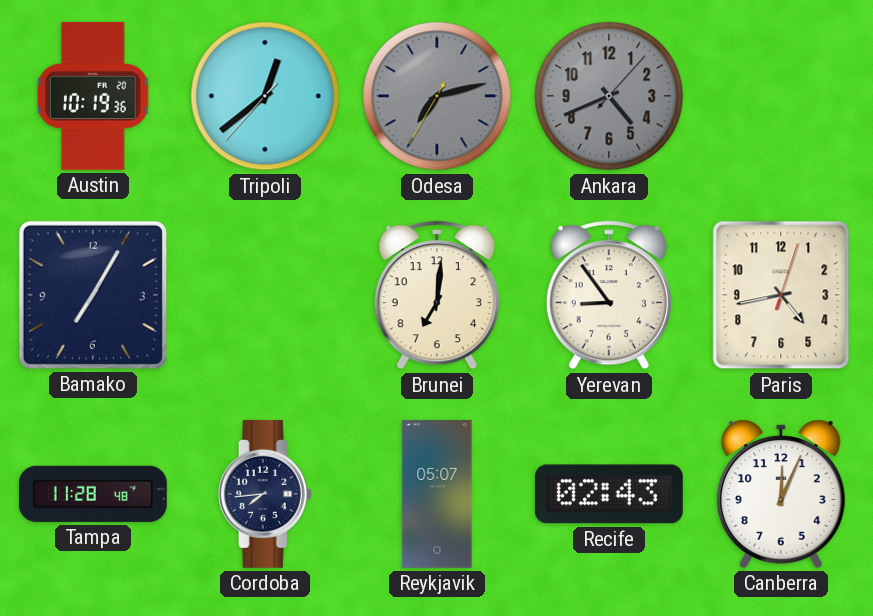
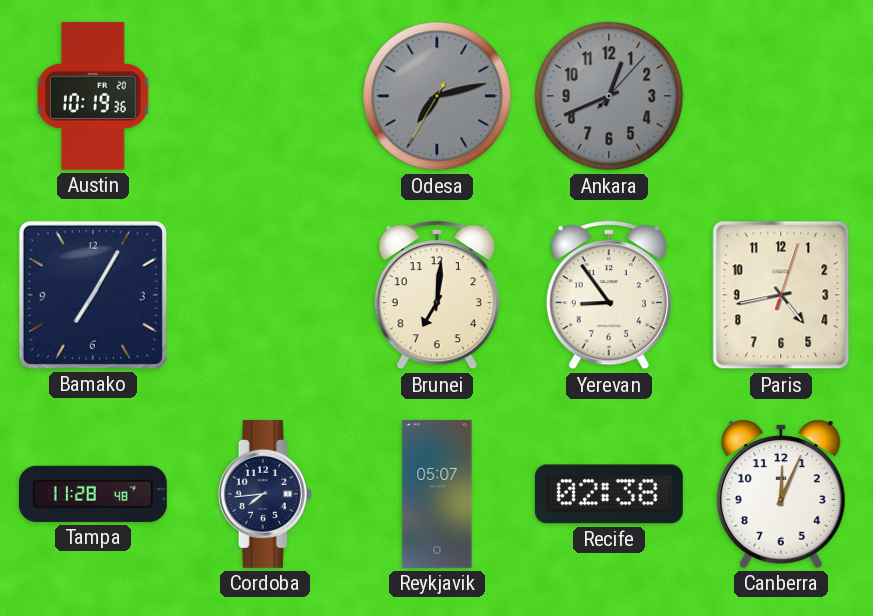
Tripoli: 12:38 -> none (265, 96)
Ankara: 4:41 -> 12:41 (609, 96)
Recife: 02:43 -> 02:38 (609, 494)
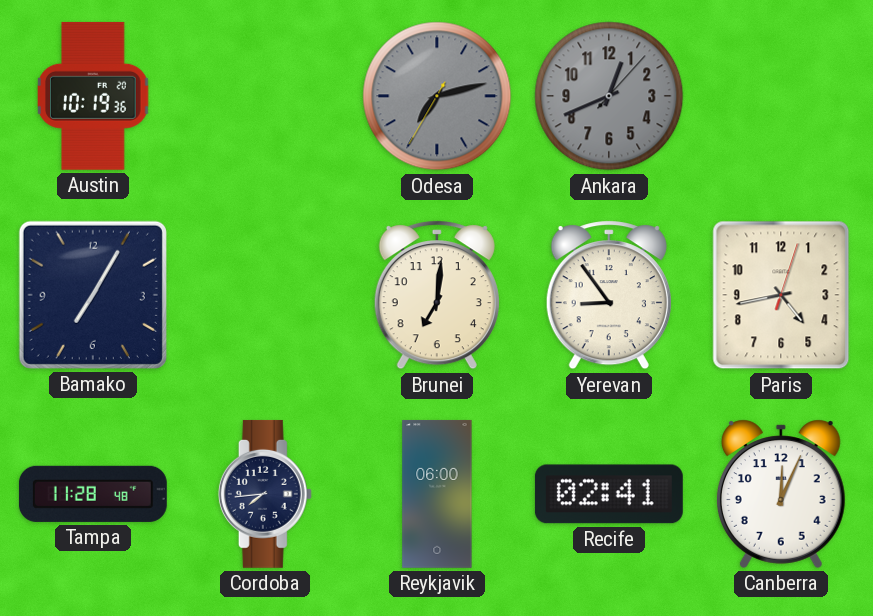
Reykjavik: 05:07 -> 06:00 (437, 494)
Recife: 02:38 -> 02:41 (609, 494)
